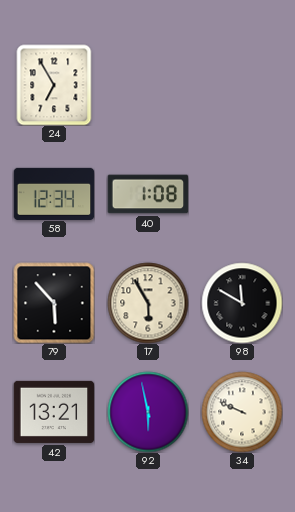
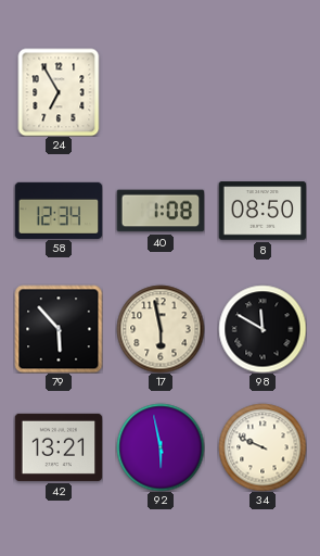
8: none -> 08:50 (263, 211)
17: 5:55 -> 5:58 (161, 329)
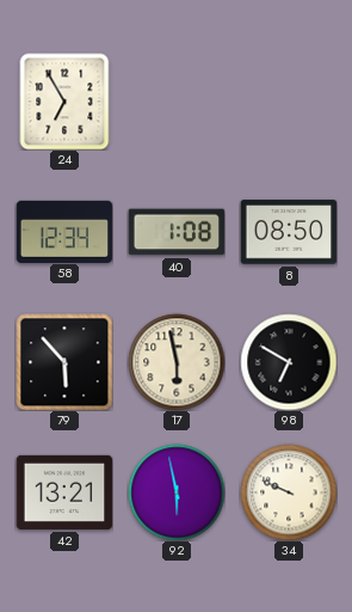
98: 11:50 -> 6:50 (289, 362)
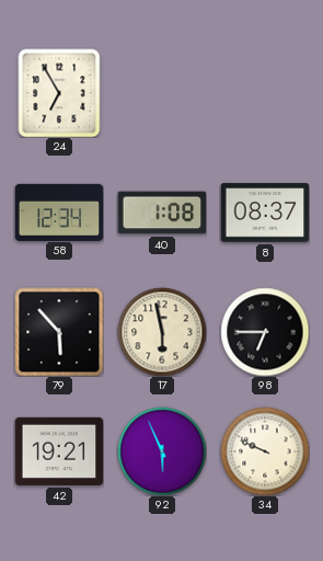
8: 08:50 -> 08:37 (265, 213)
98: 6:50 -> 6:45 (265, 332)
42: 13:21 -> 19:21 (59, 451)
92: 5:58 -> 5:56 (162, 451)
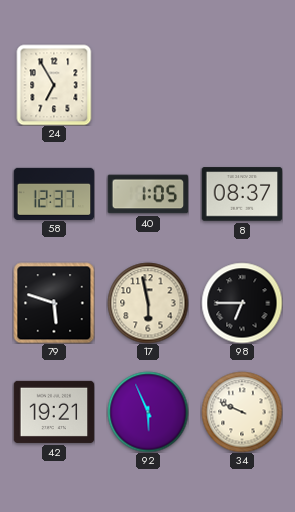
58: 12:34 -> 12:37 (54, 193)
40: 1:08 -> 1:05 (148, 194)
79: 5:53 -> 5:48 (54, 303)
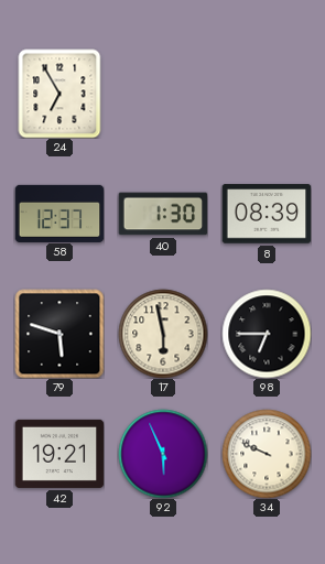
40: 1:05 -> 1:30 (163, 214)
8: 08:37 -> 08:39 (267, 214)
